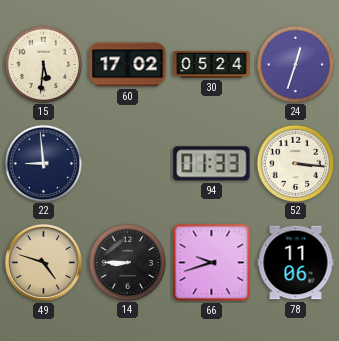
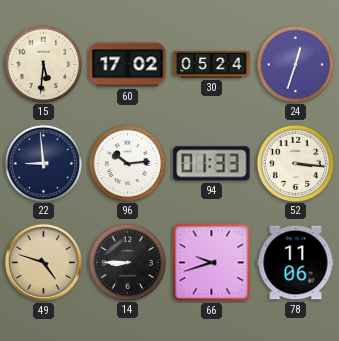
96: none -> 10:14 (127, 163)
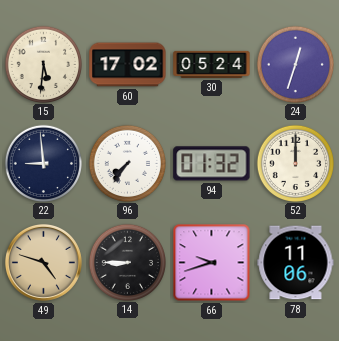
96: 10:14 -> 7:36 (127, 163)
94: 01:33 -> 01:32 (212, 164)
52: 3:16 -> 12:00 (295, 163)
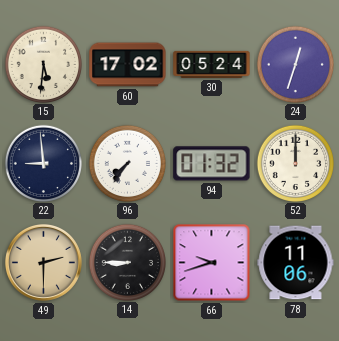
49: 4:48 -> 2:30 (43, 262)
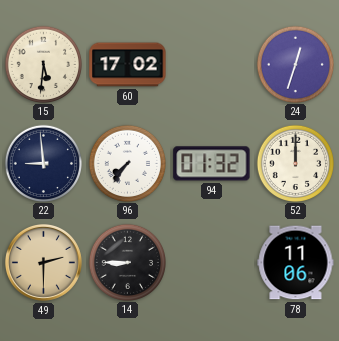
30: 05:24 -> none (212, 64)
66: 9:42 -> none (212, 263)
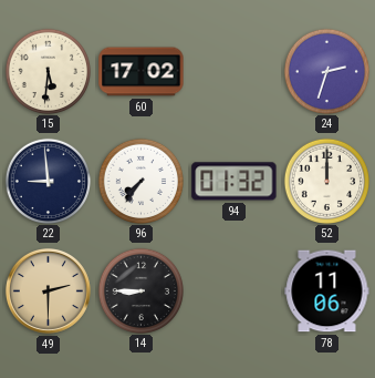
24: 12:33 -> 2:33 (326, 71)
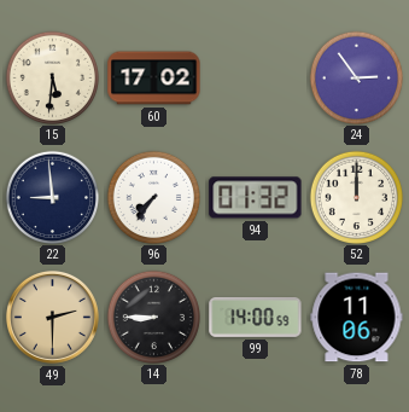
24: 2:33 -> 2:54 (356, 77)
99: none -> 14:00 (256, 317)
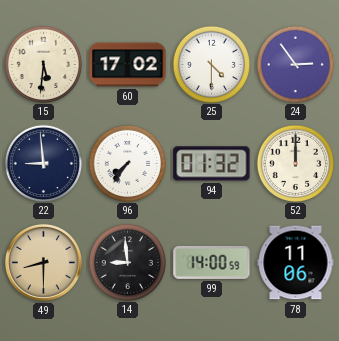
25: none -> 4:30 (211, 64)
49: 2:30 -> 8:30 (43, 262)
14: 8:45 -> 8:59 (127, 262)
